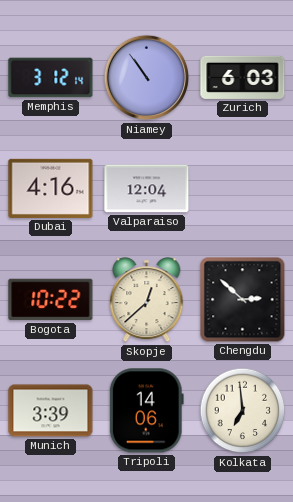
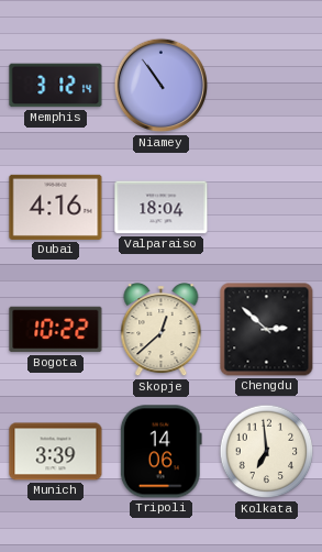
Zurich: 6:03 -> none (243, 77)
Valparaiso: 12:04 -> 18:04 (162, 208)
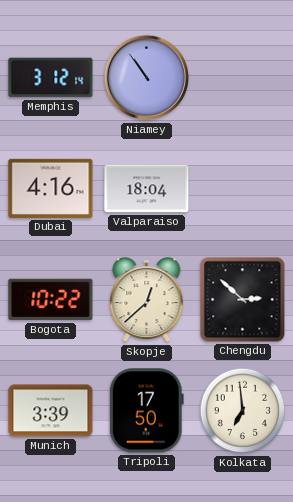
Tripoli: 14:06 -> 17:50 (146, 411)
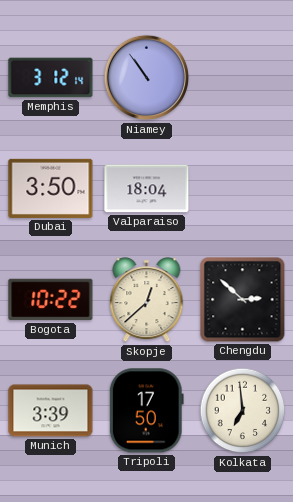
Dubai: 4:16 -> 3:50 (51, 188)
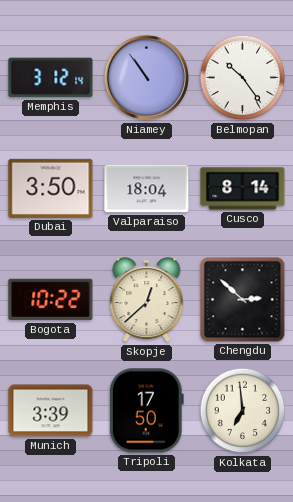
Belmopan: none -> 10:24 (243, 78)
Cusco: none -> 8:14 (243, 189)
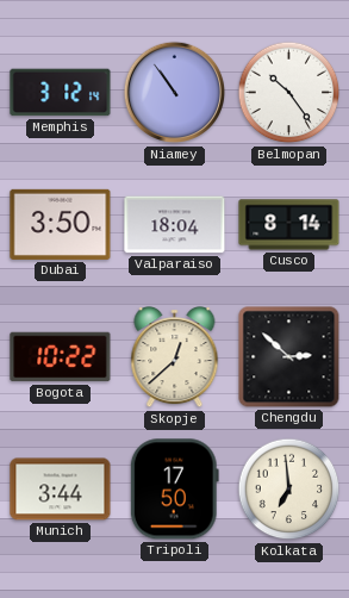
Munich: 3:39 -> 3:44 (61, 490)
